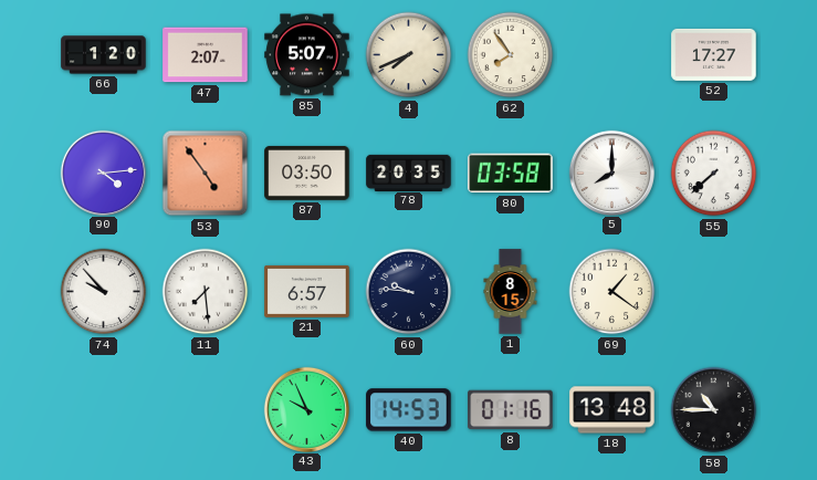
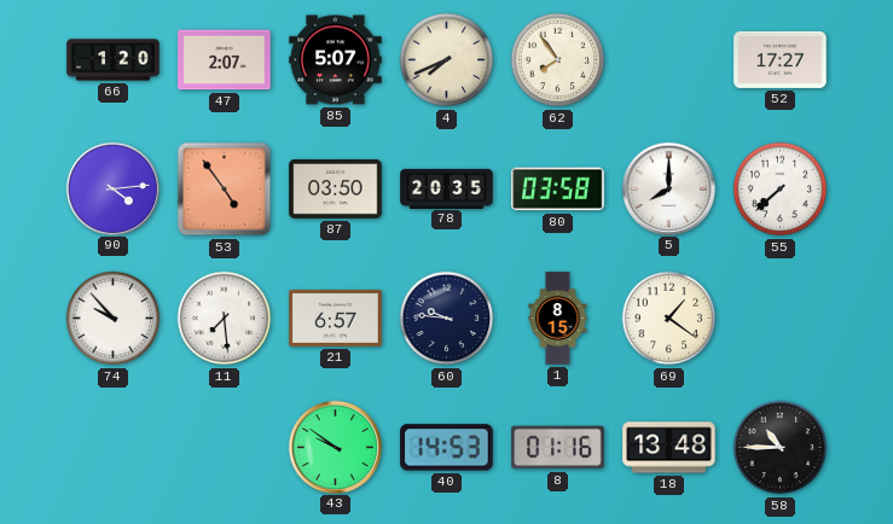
43: 9:56 -> 9:51 (335, 447)
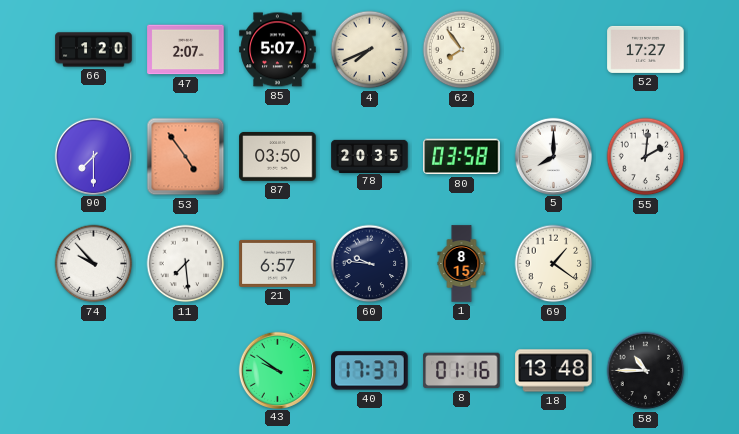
90: 4:14 -> 7:30 (93, 156)
55: 7:38 -> 2:01 (646, 157)
40: 14:53 -> 17:37 (370, 371)
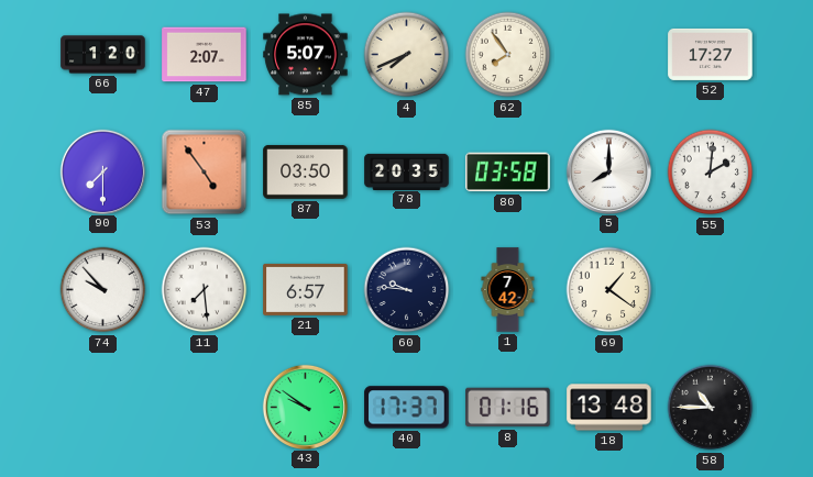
1: 8:15 -> 7:42 (508, 290)
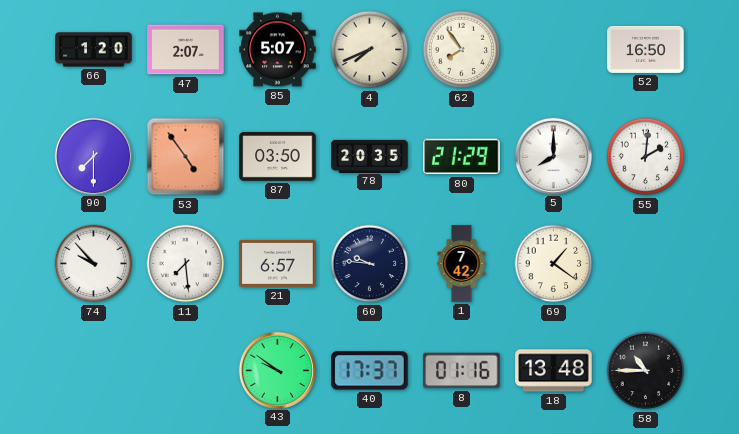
52: 17:27 -> 16:50 (646, 49)
80: 03:58 -> 21:29 (462, 157)
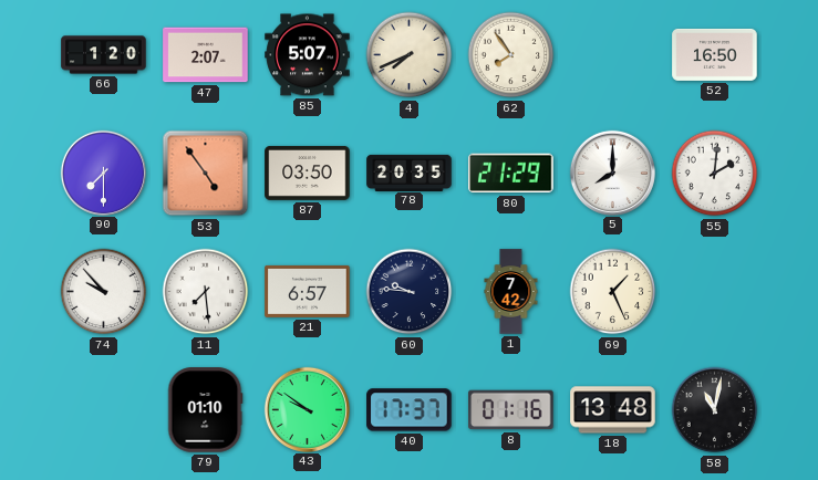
69: 1:21 -> 1:26 (613, 292)
79: none -> 01:10 (205, 410)
58: 10:45 -> 11:02 (715, 410)
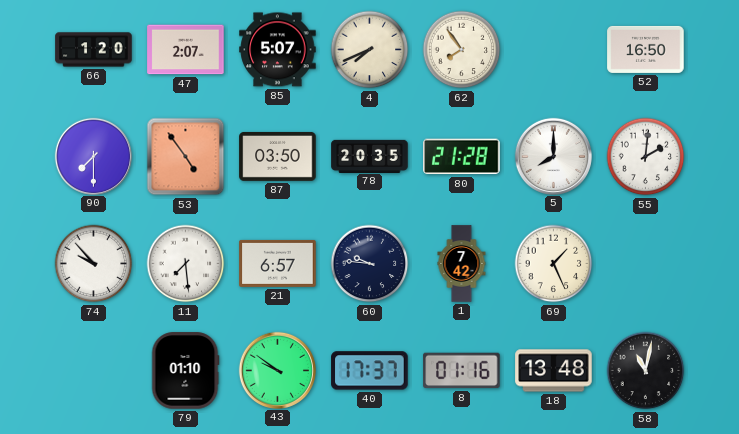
80: 21:29 -> 21:28 (462, 157)
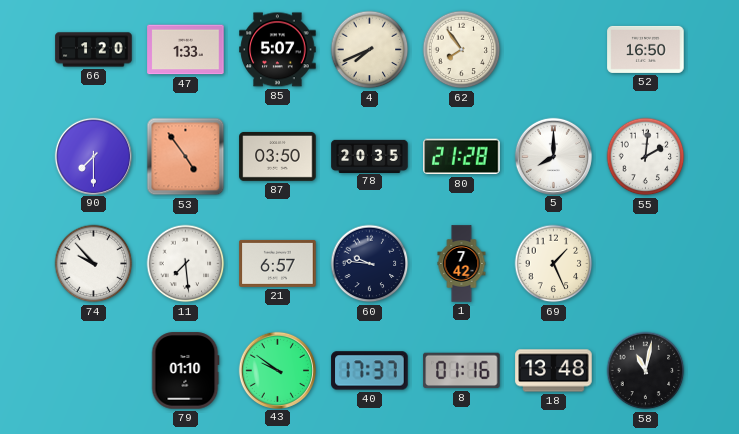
47: 2:07 -> 1:33 (186, 50)
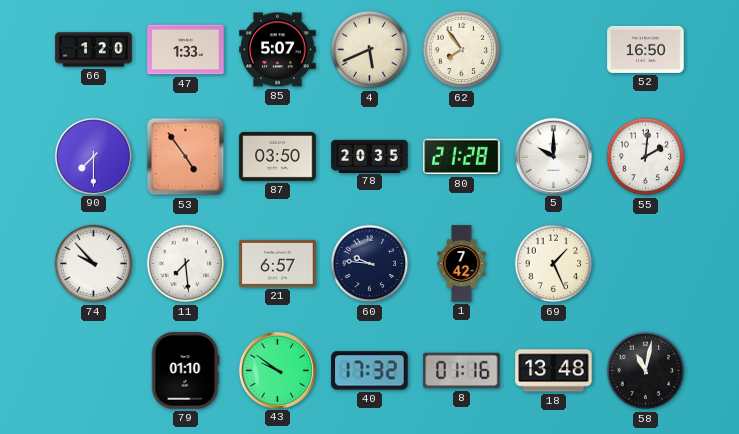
4: 7:41 -> 5:41 (370, 50)
5: 8:00 -> 10:00 (553, 156)
40: 17:37 -> 17:32 (370, 371)
